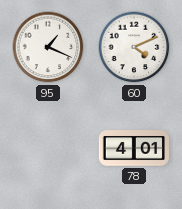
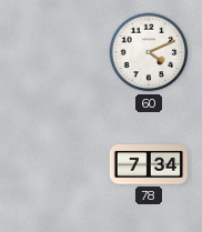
95: 1:19 -> none (48, 47)
78: 4:01 -> 7:34 (149, 164)
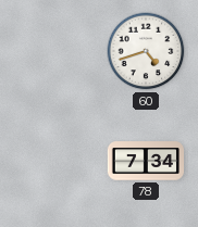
60: 4:11 -> 4:42 (146, 51)
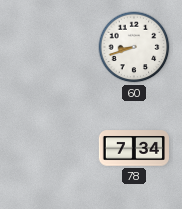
60: 4:42 -> 8:42 (134, 47)
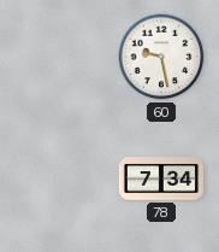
60: 8:42 -> 9:28 (161, 57)
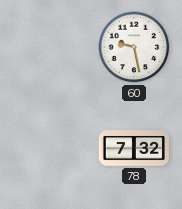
78: 7:34 -> 7:32 (134, 148)
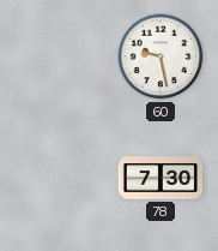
78: 7:32 -> 7:30 (161, 178)
